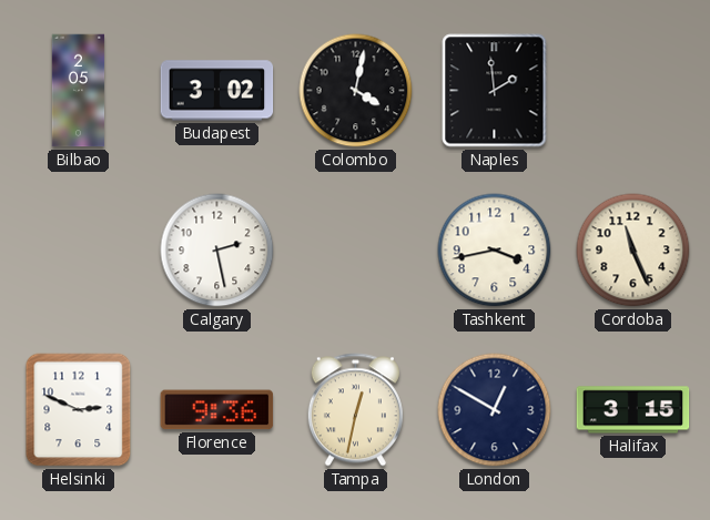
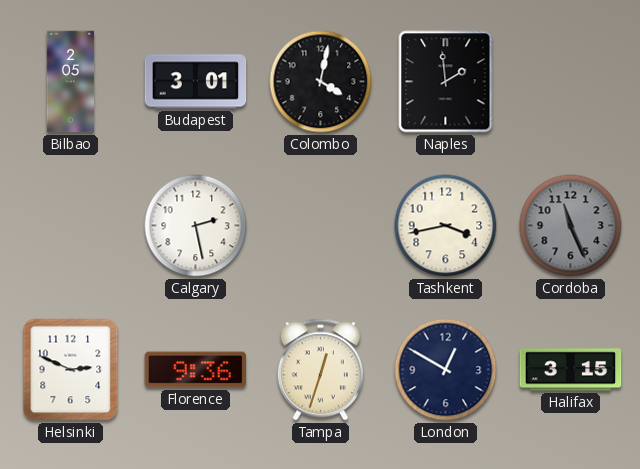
Budapest: 3:02 -> 3:01 (196, 82)
Cordoba dial: cream -> grey (571, 226)
Tampa: 12:32 -> 12:33 (320, 370)
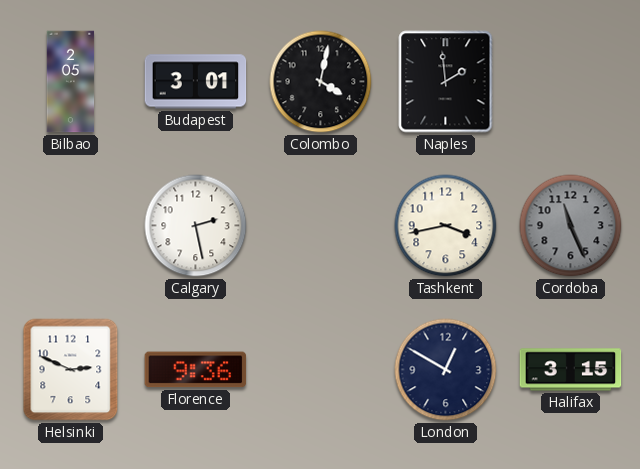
Tampa: 12:33 -> none (320, 370)
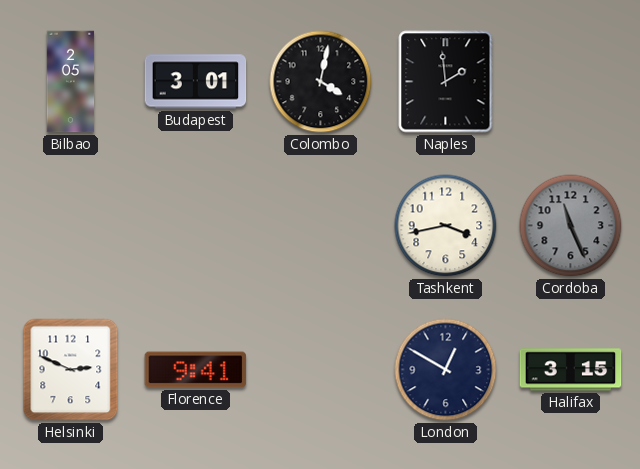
Calgary: 2:28 -> none (196, 226)
Florence: 9:36 -> 9:41 (196, 370)
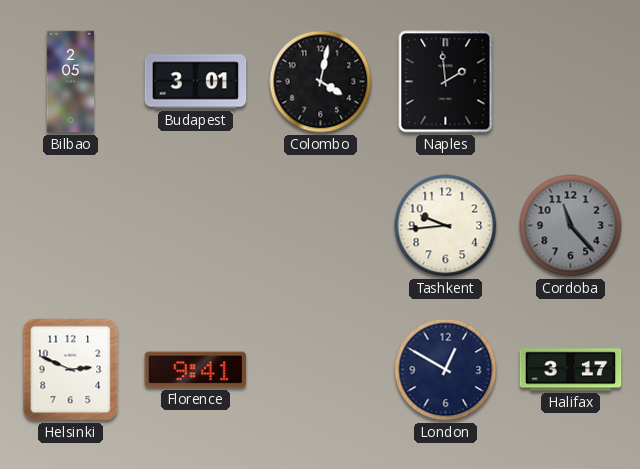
Tashkent: 3:43 -> 9:44 (446, 226)
Cordoba: 11:26 -> 11:23 (571, 226)
Halifax: 3:15 -> 3:17 (571, 370)
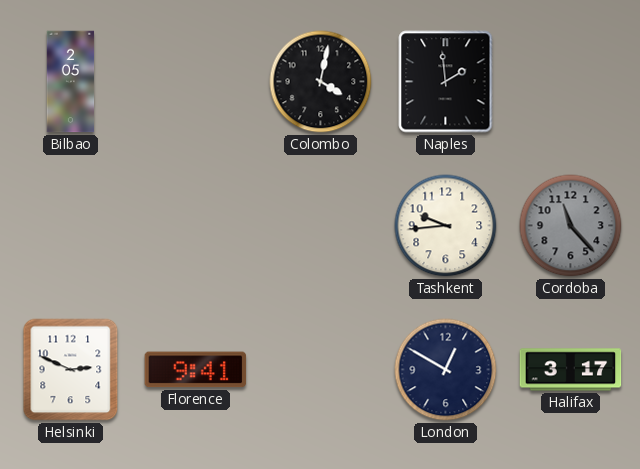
Budapest: 3:01 -> none (196, 82)
